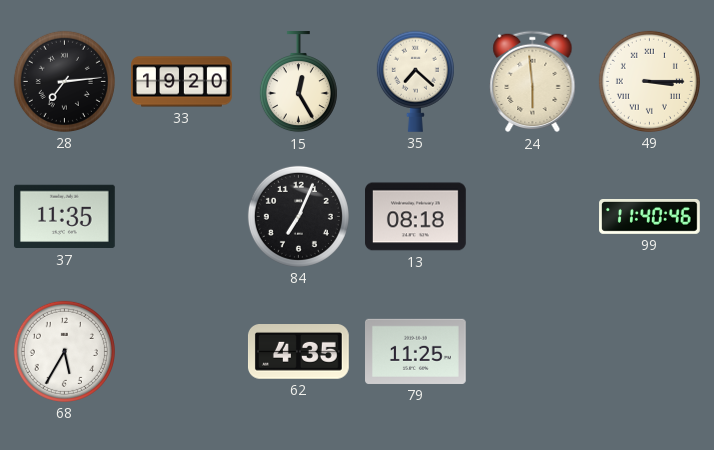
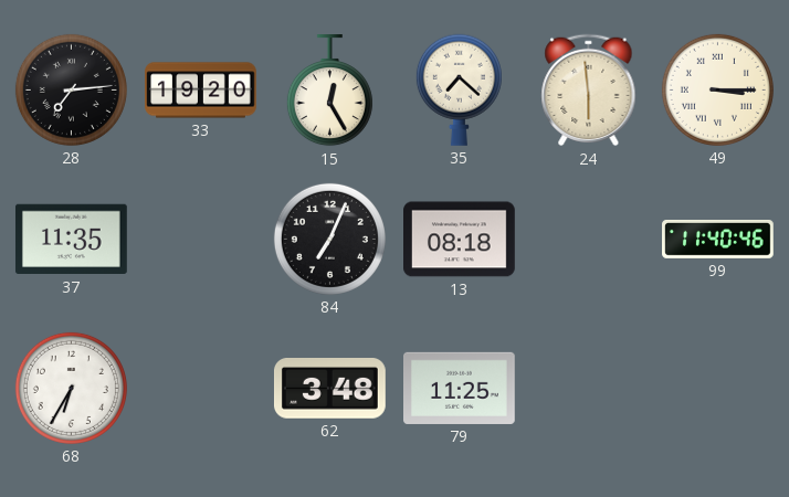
68: 5:35 -> 6:35 (71, 388)
62: 4:35 -> 3:48 (329, 389)
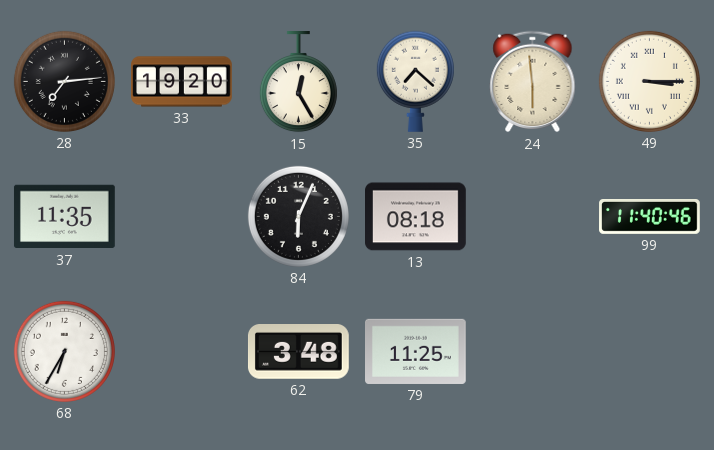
84: 7:04 -> 6:04 (298, 216)
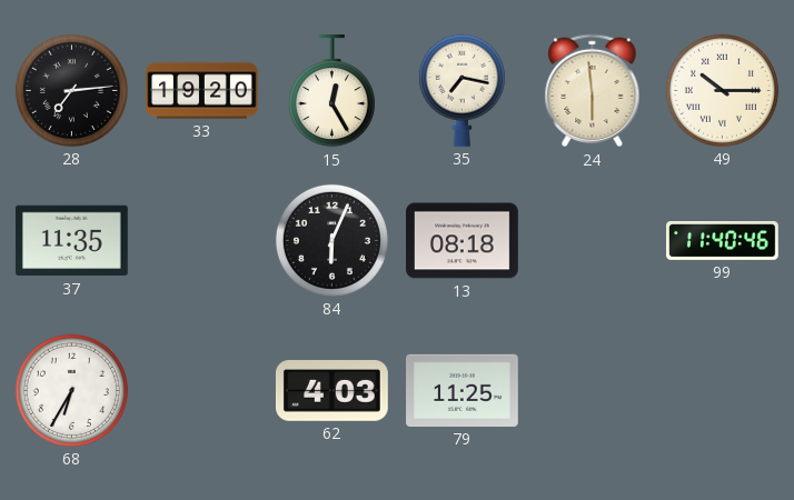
35: 7:22 -> 7:17 (461, 90)
49: 3:15 -> 10:15 (722, 90)
62: 3:48 -> 4:03 (331, 391)
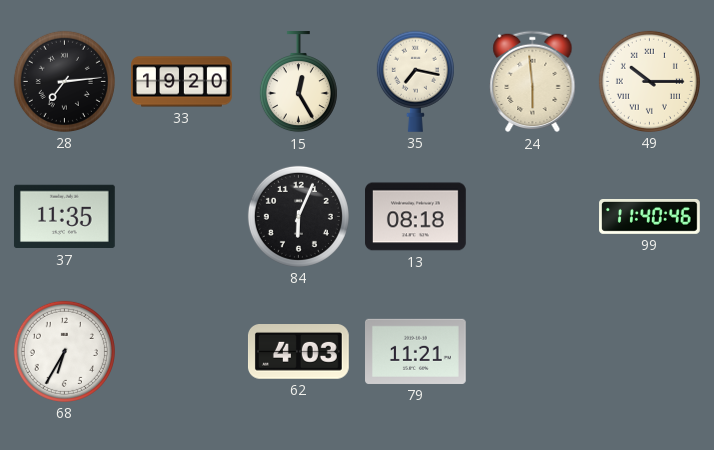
79: 11:25 -> 11:21 (416, 351)
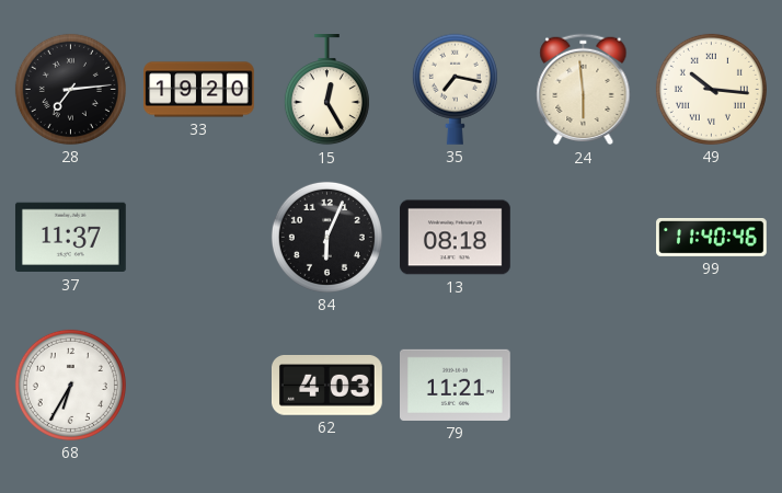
49: 10:15 -> 10:16 (711, 89)
37: 11:35 -> 11:37 (70, 238)
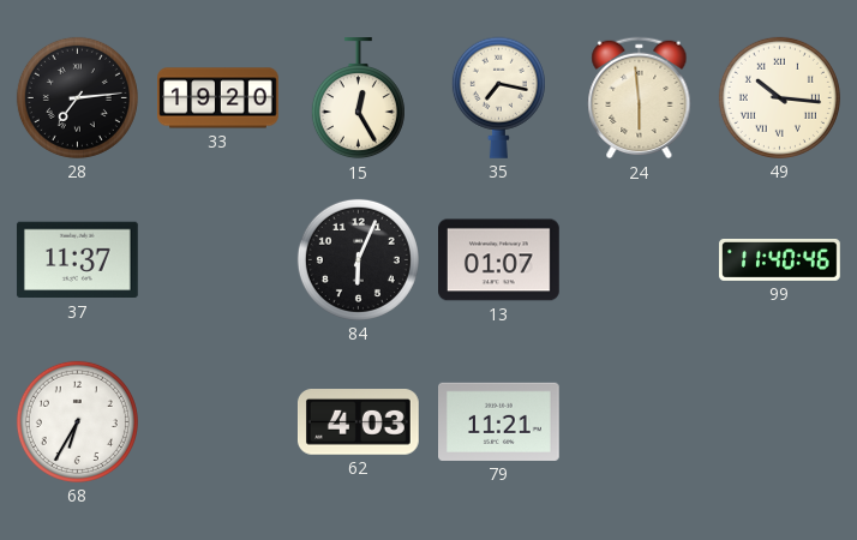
13: 08:18 -> 01:07 (499, 260)
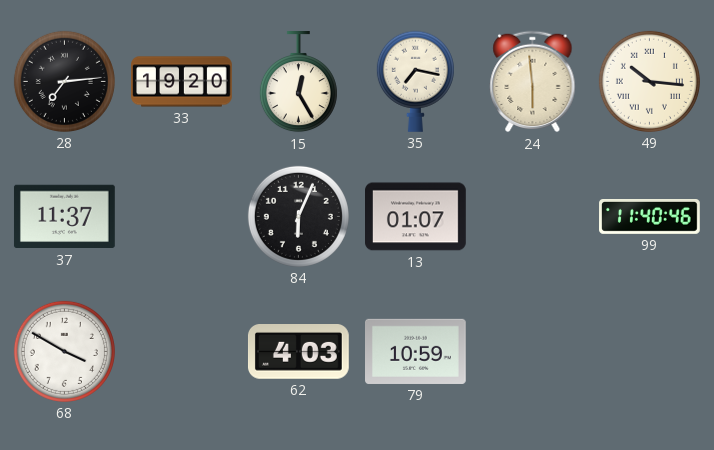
68: 6:35 -> 3:50 (64, 351)
79: 11:21 -> 10:59 (416, 351)
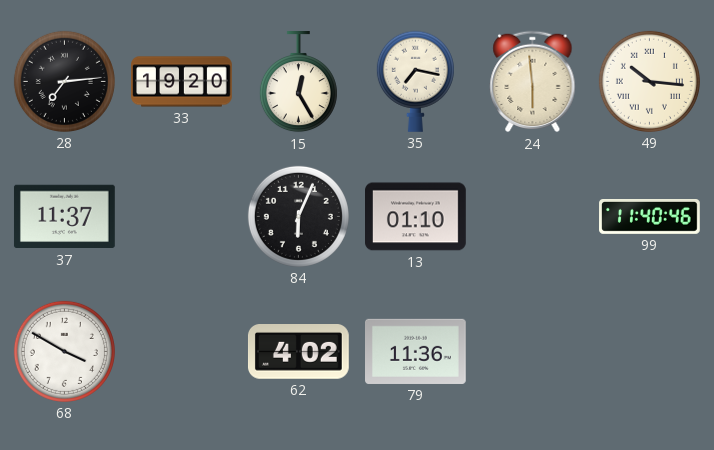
13: 01:07 -> 01:10 (416, 217)
62: 4:03 -> 4:02 (298, 352)
79: 10:59 -> 11:36 (416, 351)
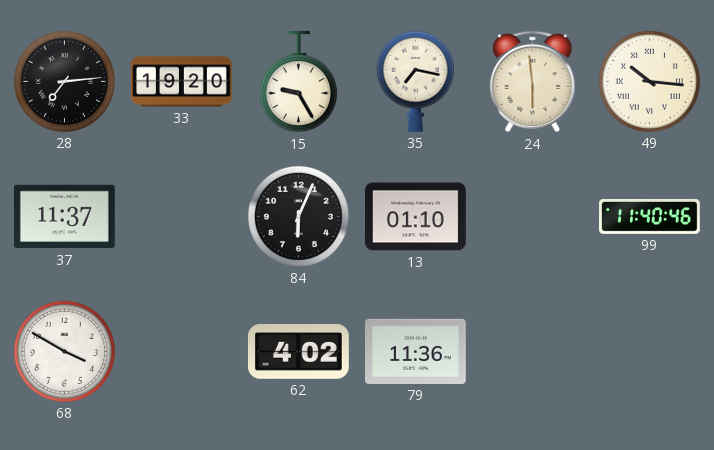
15: 12:25 -> 9:25 (298, 83)
